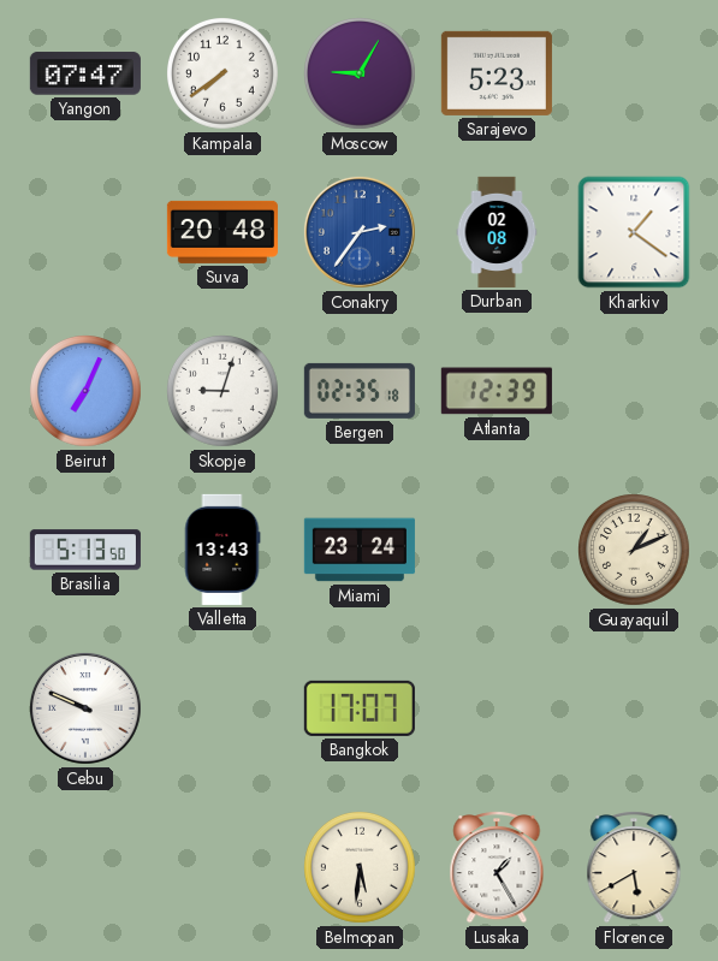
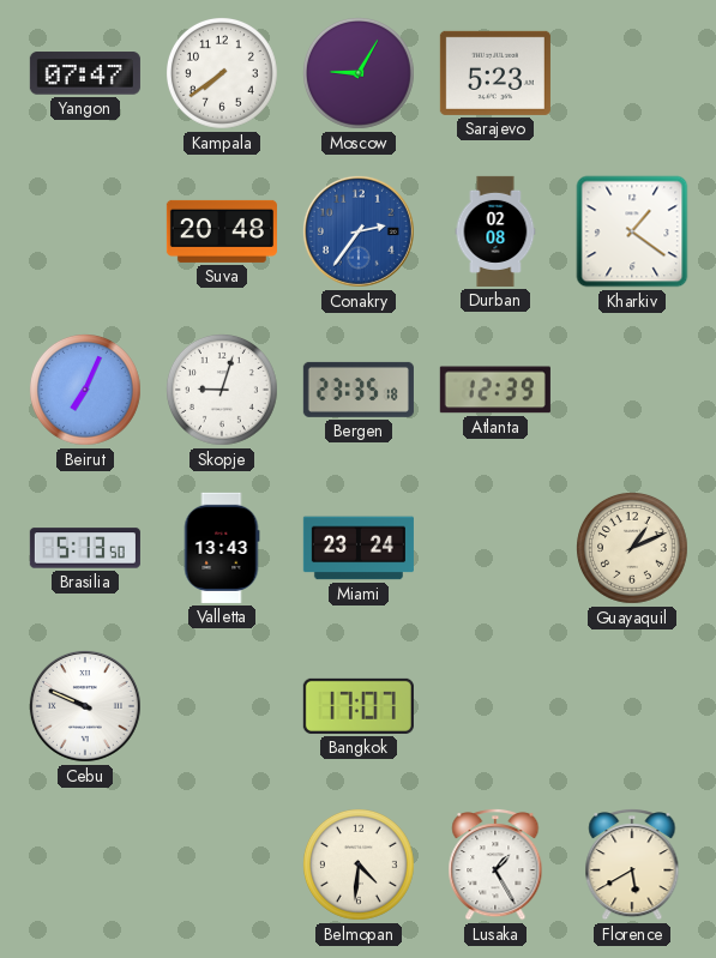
Bergen: 02:35 -> 23:35 (359, 390)
Belmopan: 5:31 -> 4:31 (360, 866)
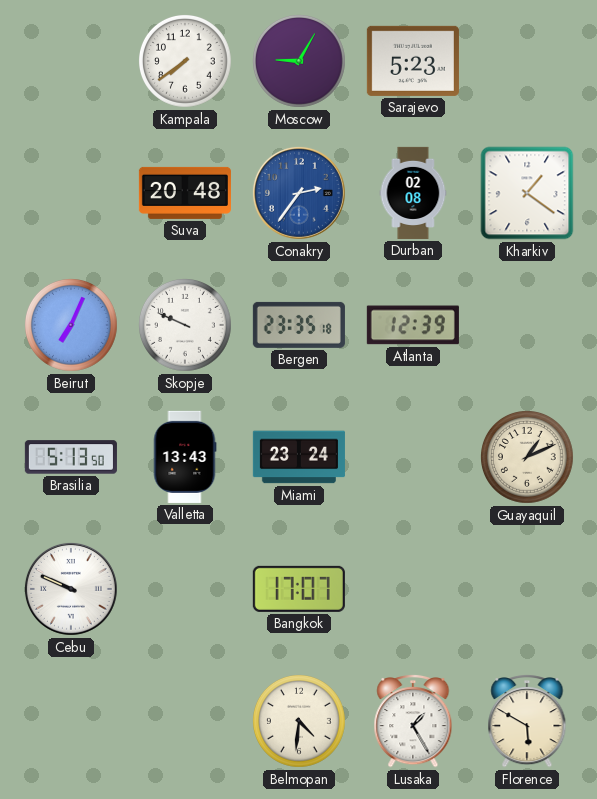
Yangon: 07:47 -> none (85, 73)
Skopje: 9:03 -> 9:49 (186, 326)
Florence: 5:40 -> 5:50 (527, 721)
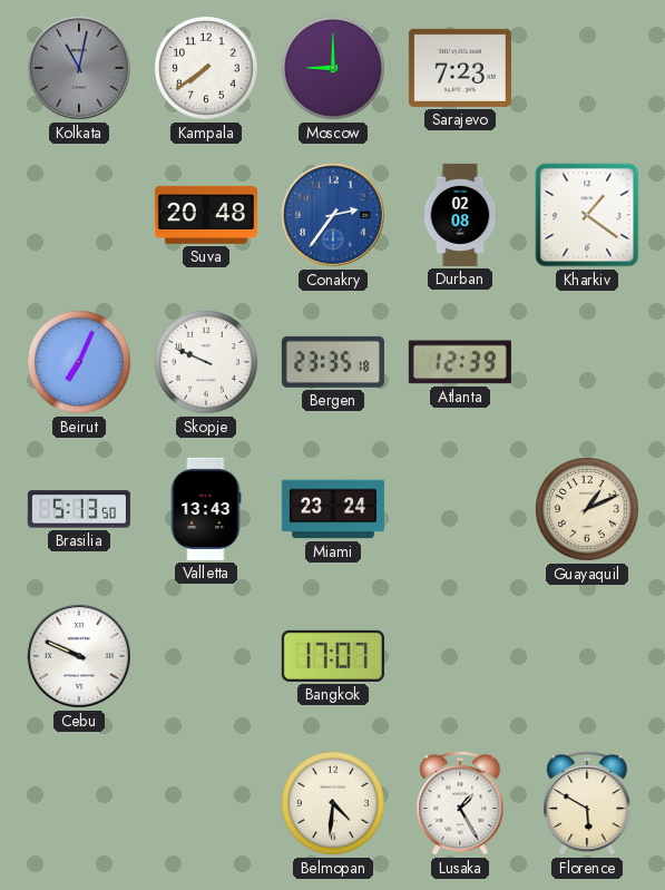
Kolkata: none -> 11:02 (79, 68)
Moscow: 9:05 -> 9:00 (334, 69)
Sarajevo: 5:23 -> 7:23 (460, 68)
